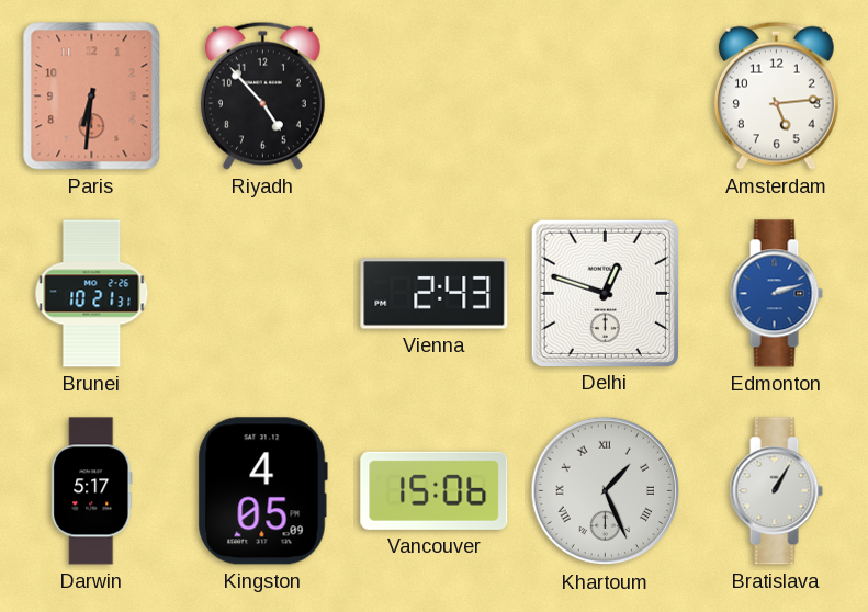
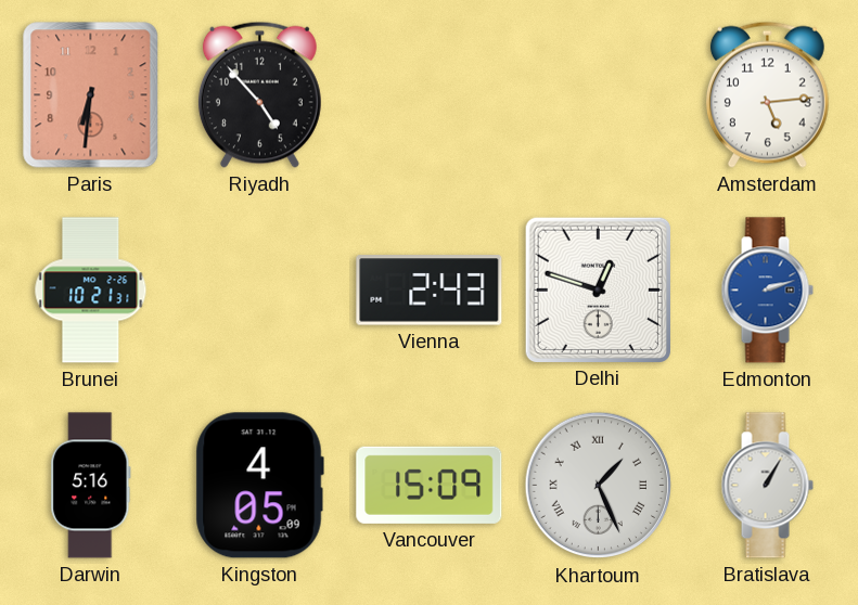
Darwin: 5:17 -> 5:16 (91, 486)
Vancouver: 15:06 -> 15:09 (430, 485)
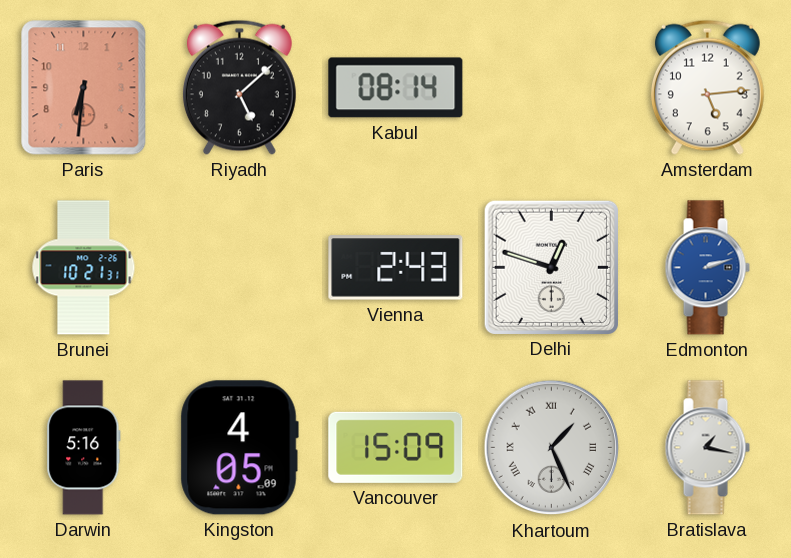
Riyadh: 4:53 -> 5:08 (239, 87)
Kabul: none -> 08:14 (396, 88)
Bratislava: 1:05 -> 1:17 (707, 448)
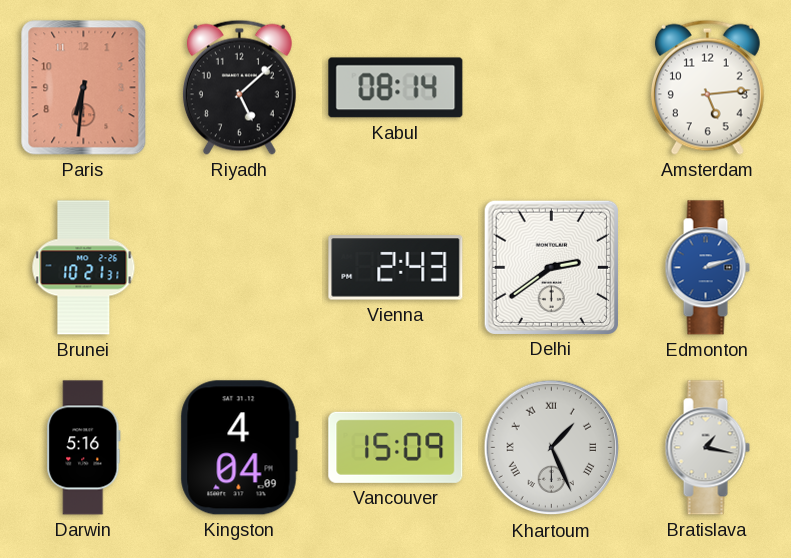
Delhi: 12:48 -> 2:39 (551, 267)
Kingston: 4:05 -> 4:04 (239, 448)
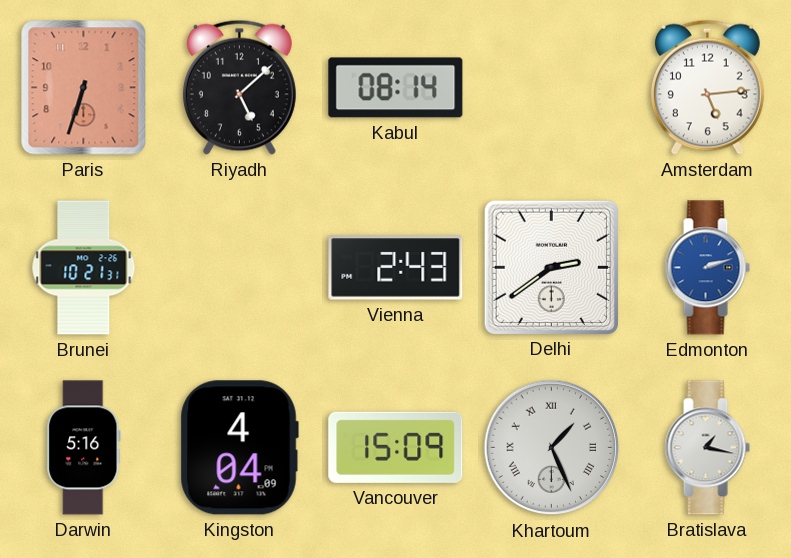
Paris: 6:31 -> 6:33 (84, 88)
